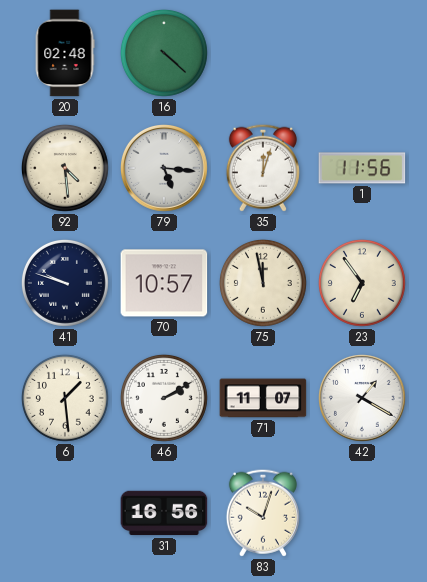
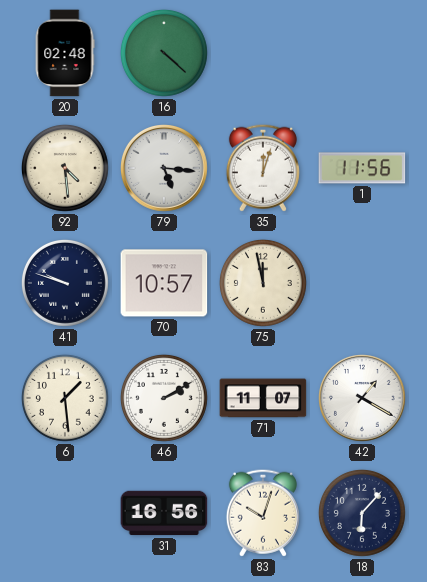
23: 6:54 -> none (362, 283)
18: none -> 6:07 (362, 513)
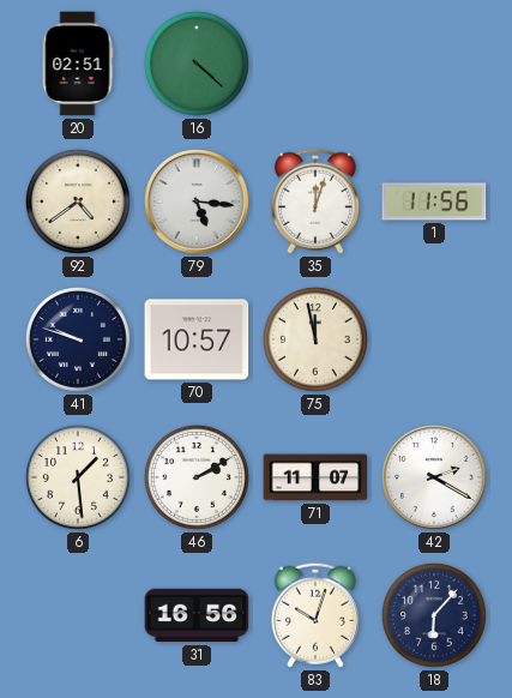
20: 02:48 -> 02:51 (78, 64)
92: 4:29 -> 4:39 (78, 201)
42: 1:20 -> 2:20 (435, 479)
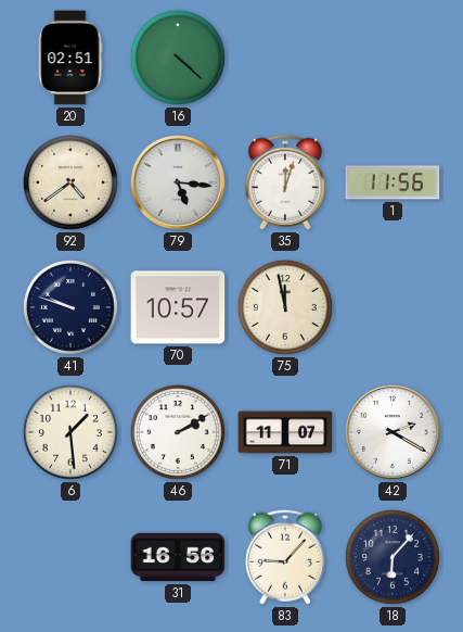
83: 10:03 -> 9:07 (285, 557)
